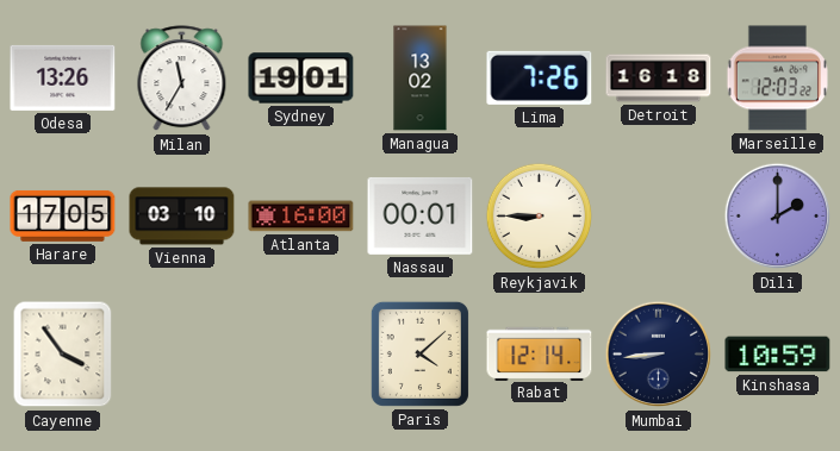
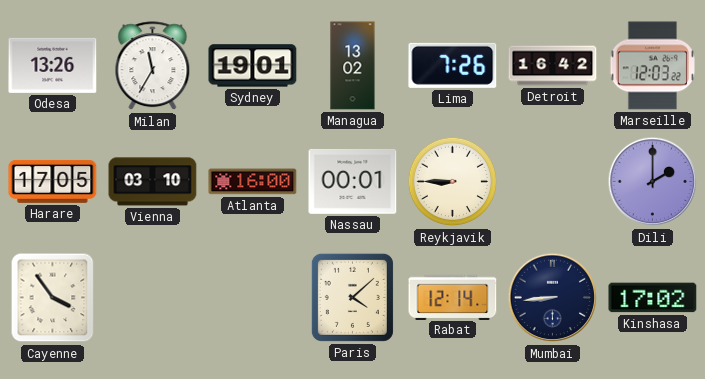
Detroit: 16:18 -> 16:42 (553, 66)
Kinshasa: 10:59 -> 17:02 (653, 298)
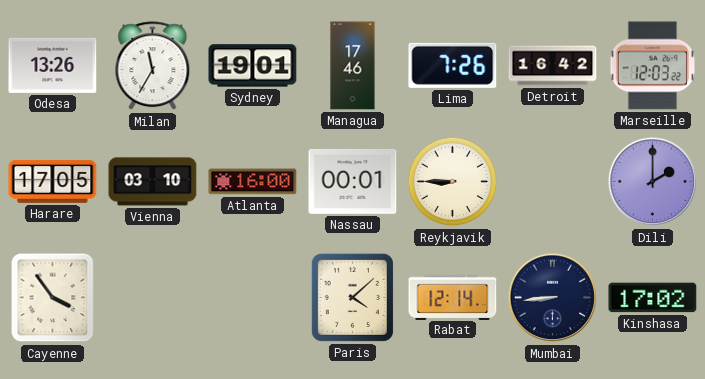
Managua: 13:02 -> 17:46 (353, 66)
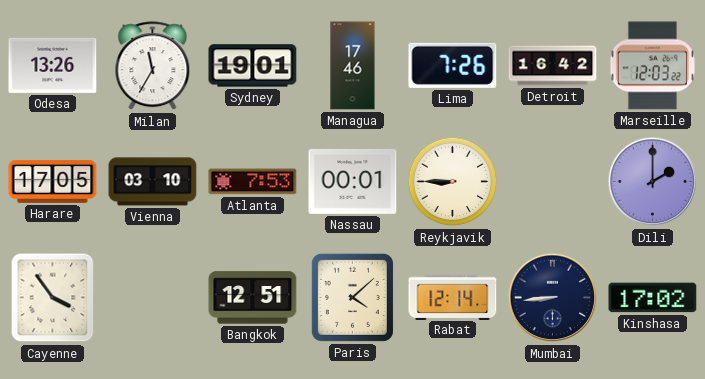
Atlanta: 16:00 -> 7:53 (253, 182)
Bangkok: none -> 12:51 (253, 298)
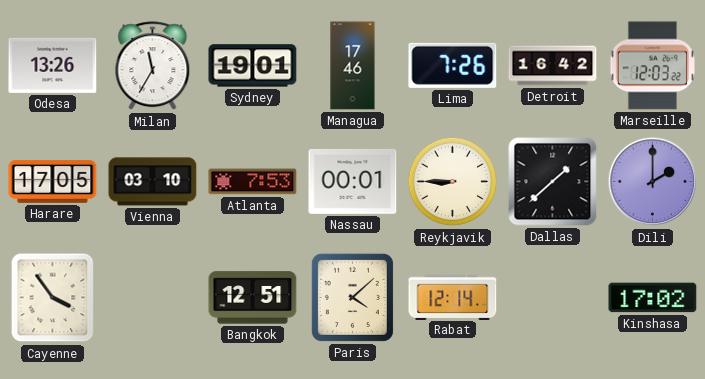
Dallas: none -> 1:38 (553, 182)
Mumbai: 8:44 -> none (553, 298)
